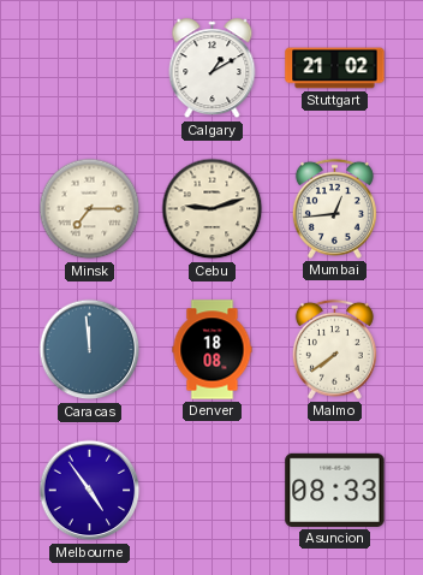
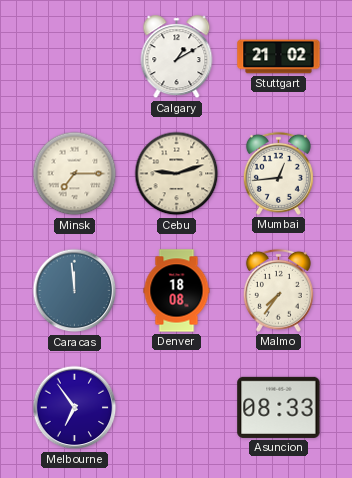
Malmo: 7:39 -> 7:36 (278, 290)
Melbourne: 4:54 -> 6:54 (75, 408)
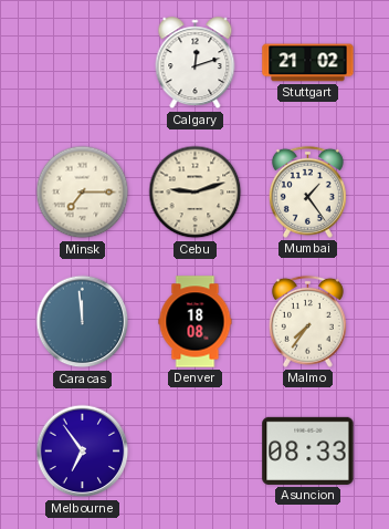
Calgary: 1:10 -> 12:12 (196, 63)
Mumbai: 12:44 -> 1:24 (307, 191)
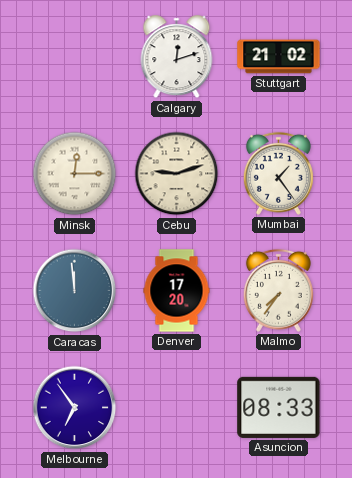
Minsk: 7:15 -> 12:15 (75, 174)
Denver: 18:08 -> 17:20 (177, 291)
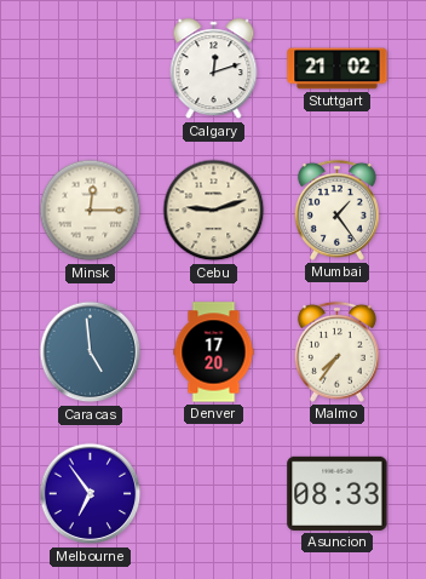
Caracas: 11:59 -> 4:59 (91, 352)
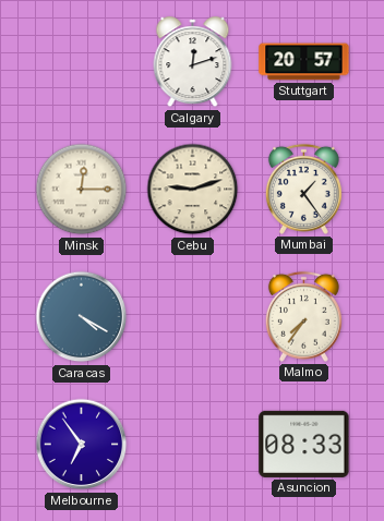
Stuttgart: 21:02 -> 20:57 (304, 62)
Caracas: 4:59 -> 4:20 (82, 317)
Denver: 17:20 -> none (214, 352)
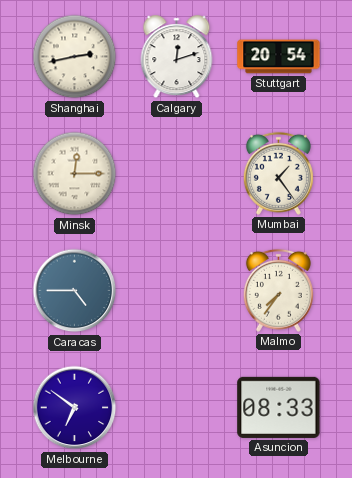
Shanghai: none -> 2:43 (75, 57)
Stuttgart: 20:57 -> 20:54 (279, 57)
Cebu: 9:12 -> none (193, 190)
Caracas: 4:20 -> 4:45 (75, 291)
Melbourne: 6:54 -> 6:51 (75, 408)
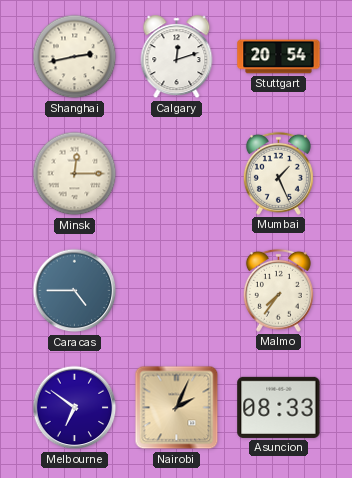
Mumbai: 1:24 -> 1:26 (278, 173)
Nairobi: none -> 2:04 (177, 408)
